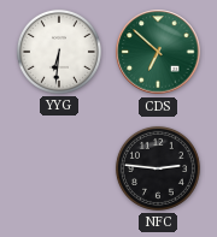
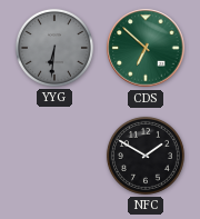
YYG dial: white -> grey (54, 48)
NFC: 2:46 -> 1:50 (146, 156)
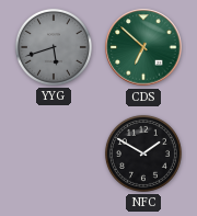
YYG: 6:31 -> 5:42 (54, 47)
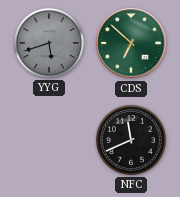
NFC: 1:50 -> 11:41 (131, 140)
